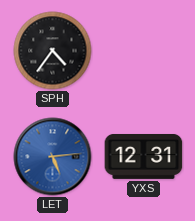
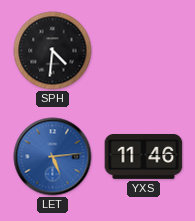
SPH: 4:36 -> 4:31 (53, 51)
YXS: 12:31 -> 11:46 (144, 157)
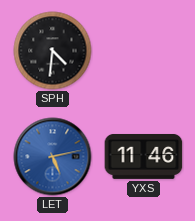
LET: 5:14 -> 5:13 (53, 157)
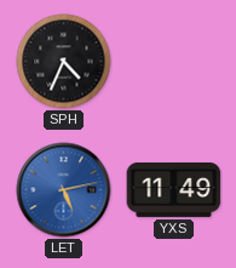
SPH: 4:31 -> 4:34 (64, 62)
YXS: 11:46 -> 11:49 (174, 190)
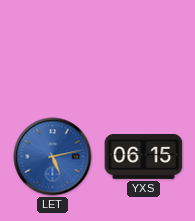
SPH: 4:34 -> none (64, 62)
YXS: 11:49 -> 06:15 (144, 157)
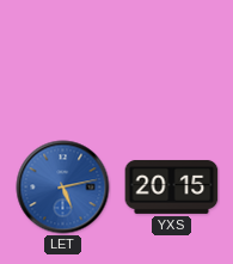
YXS: 06:15 -> 20:15 (172, 188)
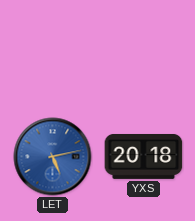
YXS: 20:15 -> 20:18 (144, 157)
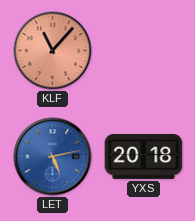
KLF: none -> 11:07 (53, 51)
